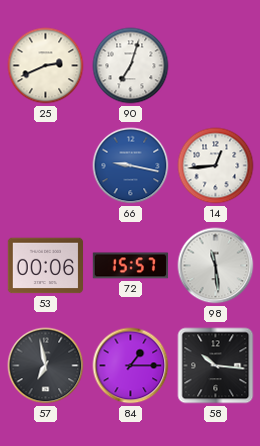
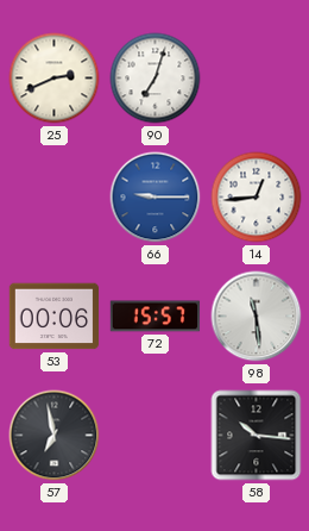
66: 9:17 -> 9:15 (156, 198)
84: 1:15 -> none (131, 366)
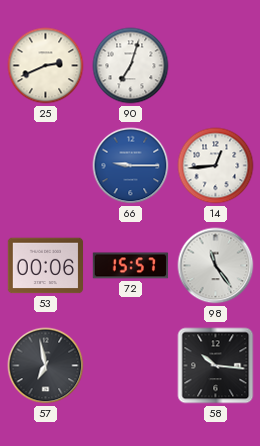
98: 11:29 -> 11:24 (216, 266)
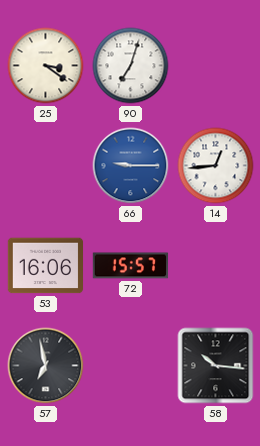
25: 2:41 -> 3:21 (46, 66)
53: 00:06 -> 16:06 (46, 266)
98: 11:24 -> none (216, 266)
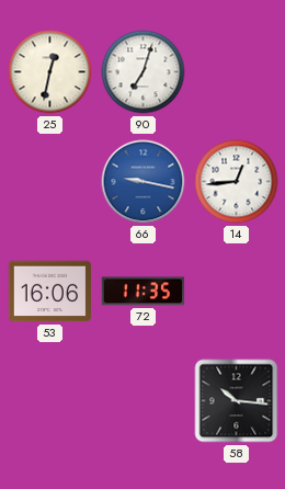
25: 3:21 -> 12:32 (50, 72)
66: 9:15 -> 9:17 (144, 182)
72: 15:57 -> 11:35 (144, 292)
57: 6:58 -> none (46, 366)
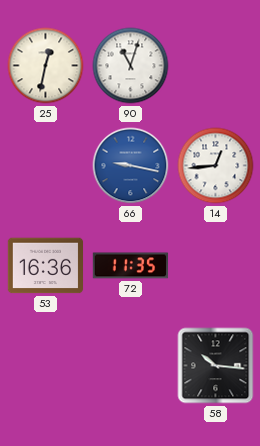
90: 7:03 -> 11:03 (131, 66)
53: 16:06 -> 16:36 (46, 266)
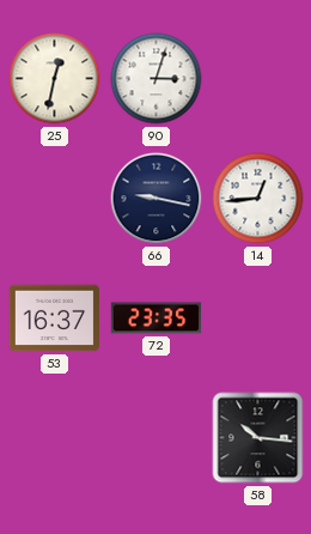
90: 11:03 -> 3:03 (157, 79)
66 dial: blue -> navy (157, 199)
53: 16:36 -> 16:37 (55, 318)
72: 11:35 -> 23:35 (157, 318)
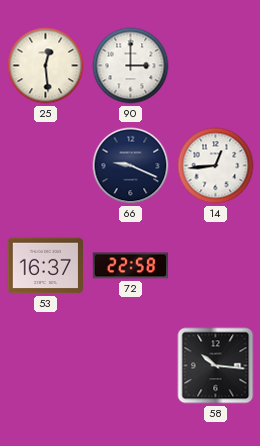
25: 12:32 -> 12:29 (46, 66)
90: 3:03 -> 3:00 (131, 66)
66: 9:17 -> 9:19 (131, 166)
72: 23:35 -> 22:58 (131, 266)
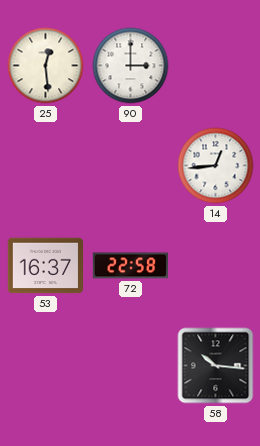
66: 9:19 -> none (131, 166)
